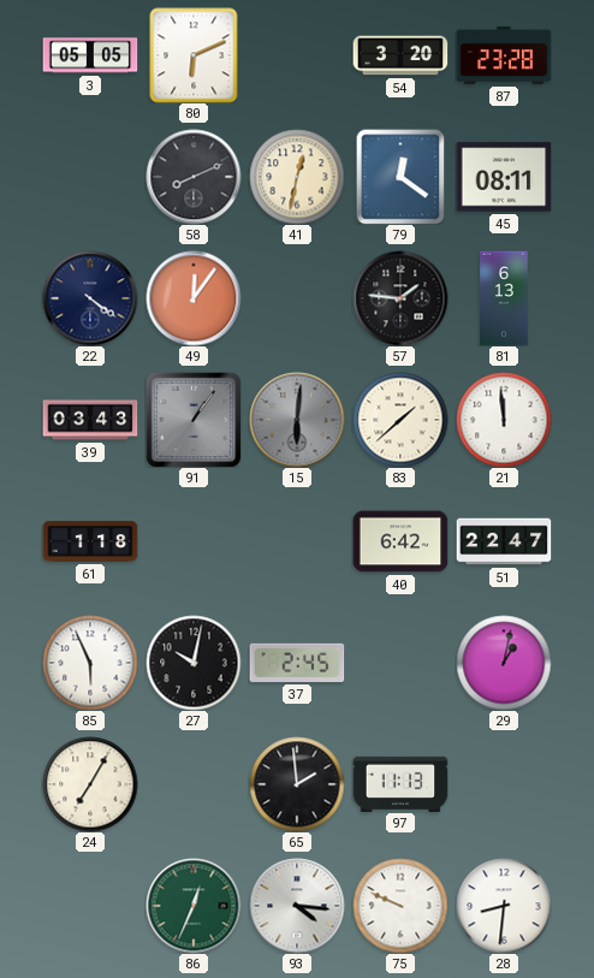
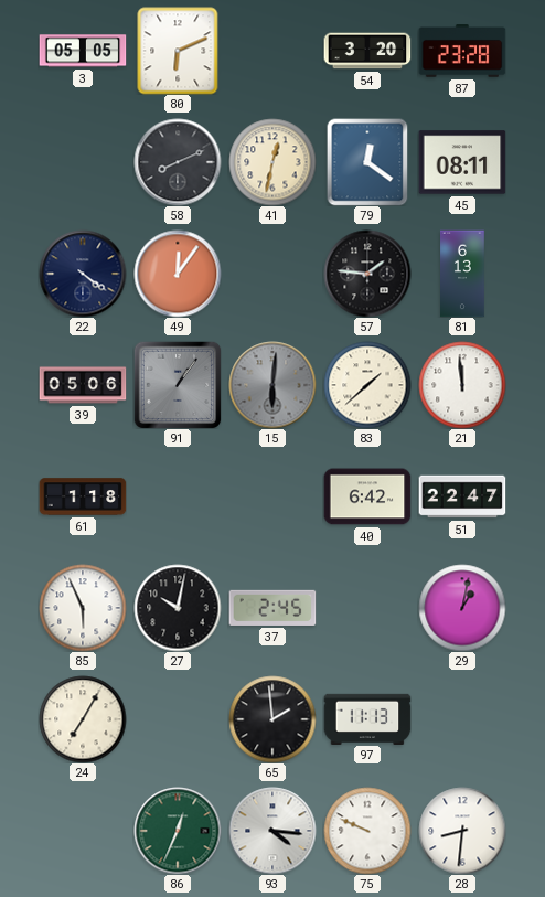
39: 03:43 -> 05:06 (83, 385)
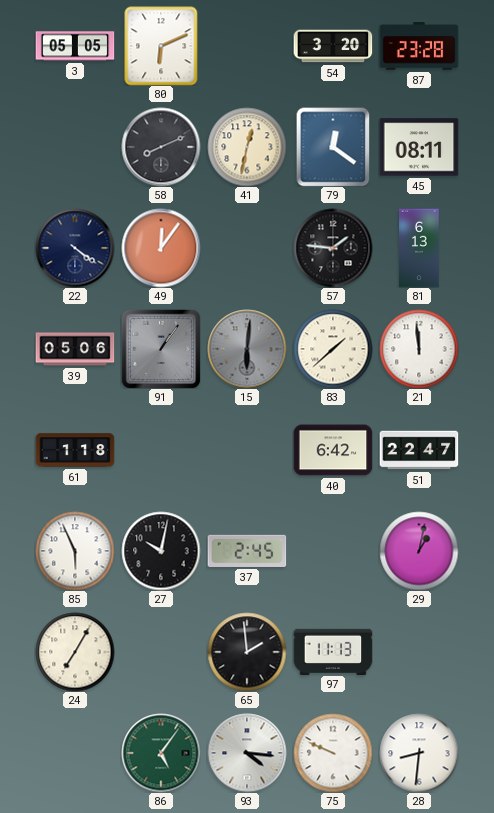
86: 12:34 -> 5:06 (161, 753)
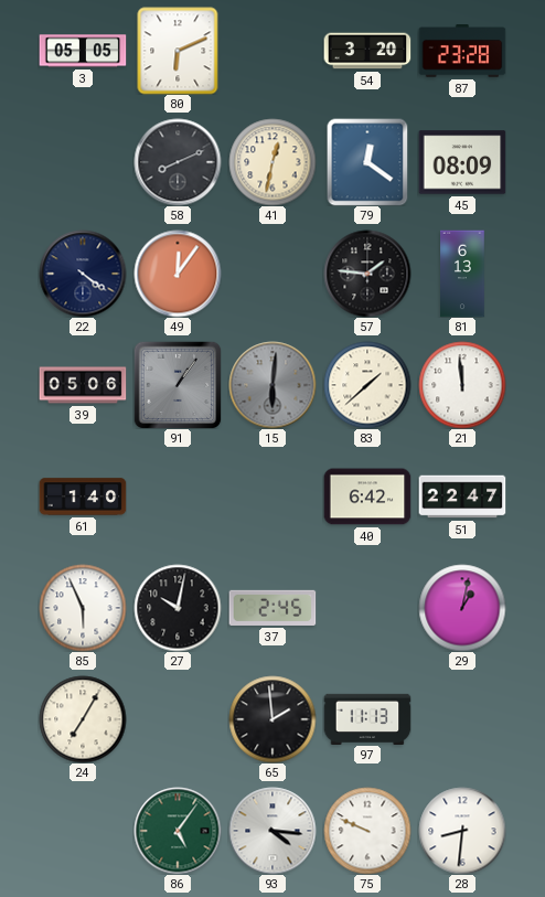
45: 08:11 -> 08:09 (462, 162)
61: 1:18 -> 1:40 (83, 496)
